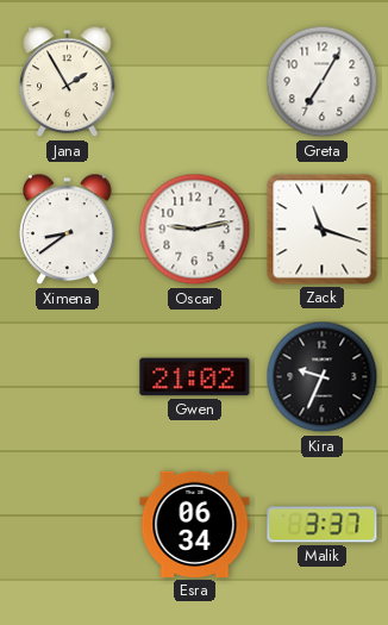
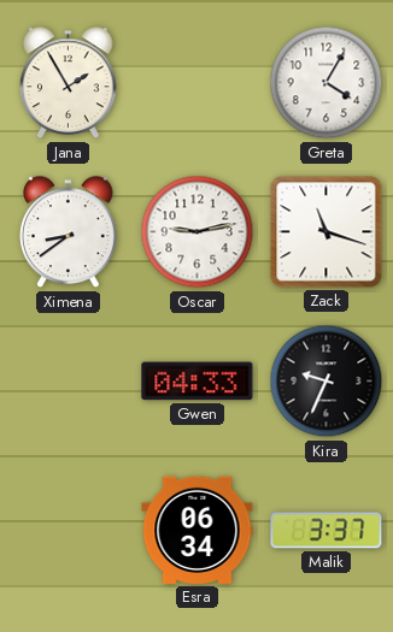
Greta: 7:05 -> 4:05 (327, 83)
Gwen: 21:02 -> 04:33 (198, 382)
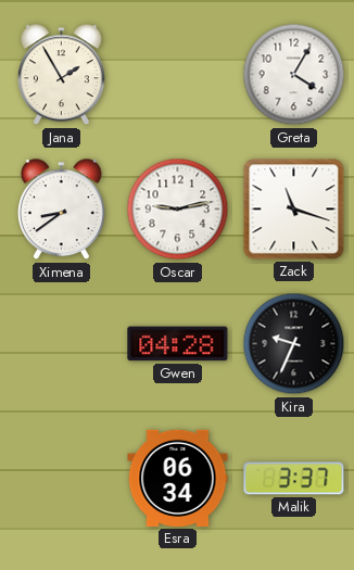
Gwen: 04:33 -> 04:28 (178, 344)
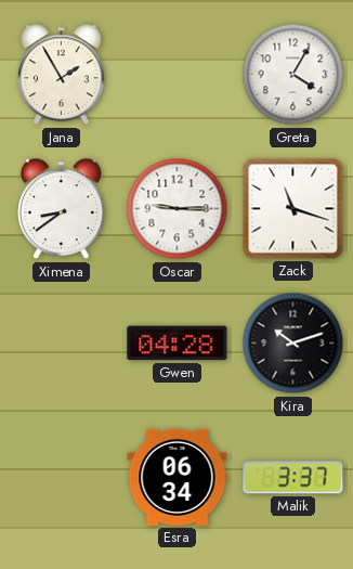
Oscar: 9:13 -> 9:15 (178, 209)
Kira: 9:34 -> 10:12 (293, 344)
